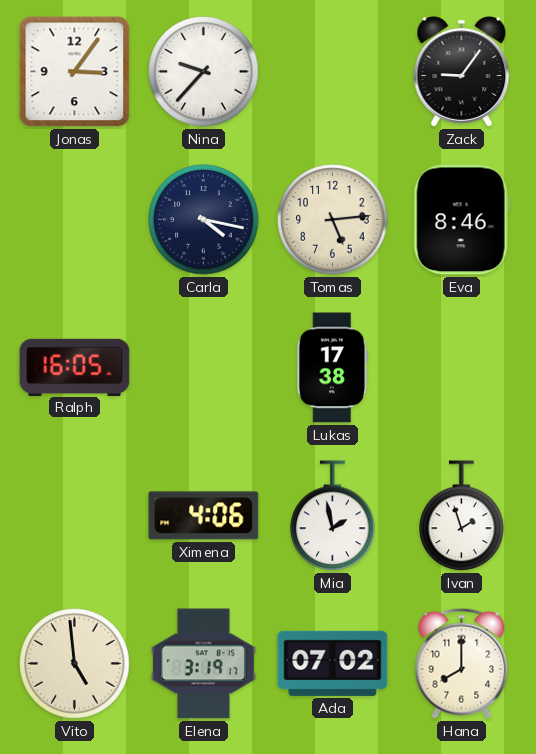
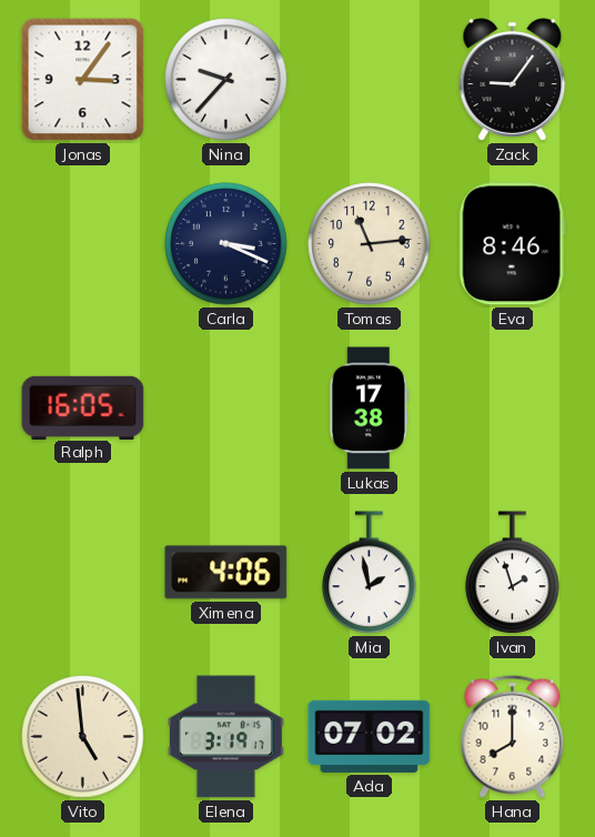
Carla: 4:17 -> 3:19 (226, 244)
Tomas: 5:14 -> 11:14 (370, 244)
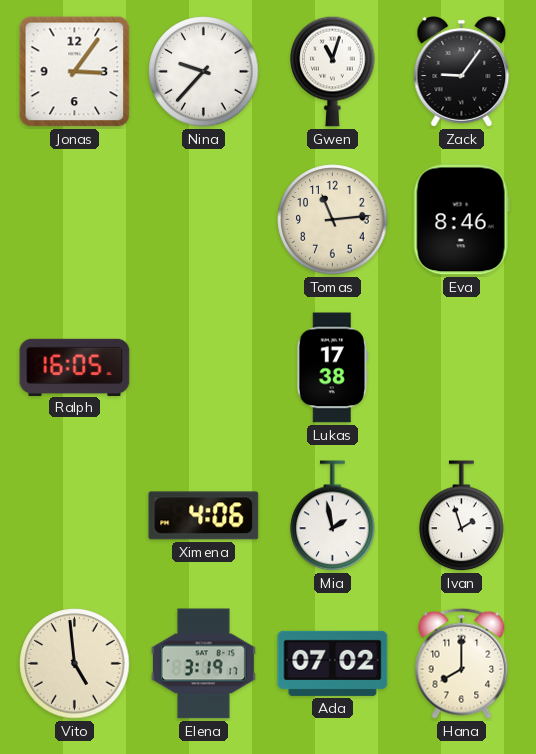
Gwen: none -> 11:03 (333, 71)
Carla: 3:19 -> none (226, 244)
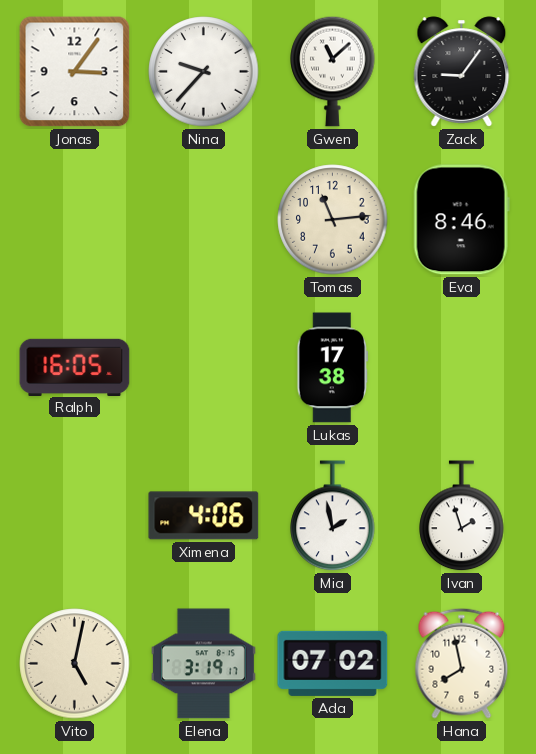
Gwen: 11:03 -> 11:08 (333, 71)
Vito: 4:59 -> 5:02 (75, 664)
Hana: 8:00 -> 7:58 (462, 663)
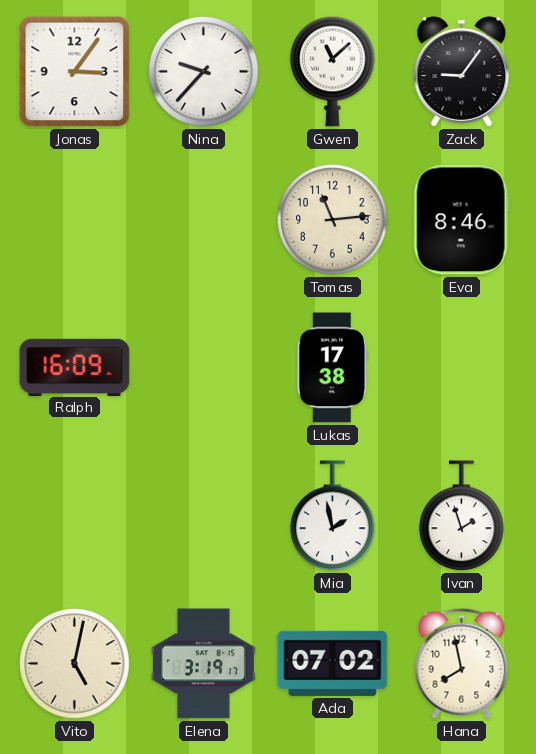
Ralph: 16:05 -> 16:09 (75, 367)
Ximena: 4:06 -> none (204, 516)
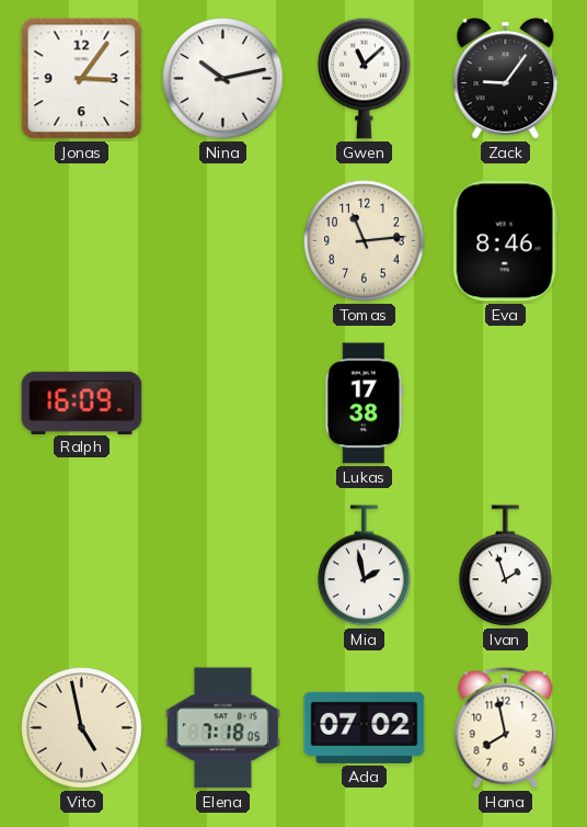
Nina: 9:37 -> 10:13 (223, 79)
Vito: 5:02 -> 4:58 (82, 728)
Elena: 3:19 -> 7:18 (222, 728)
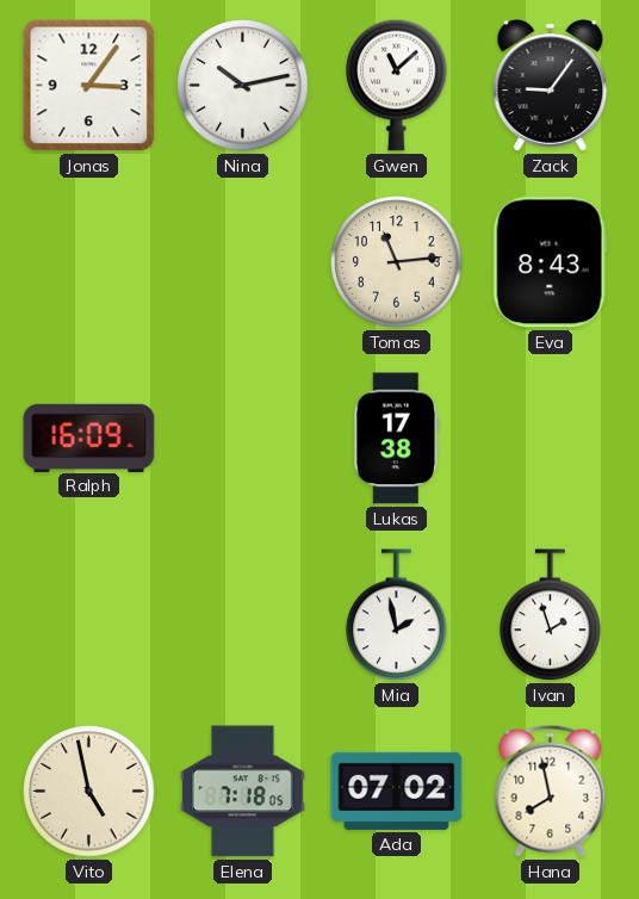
Eva: 8:46 -> 8:43 (550, 262)
